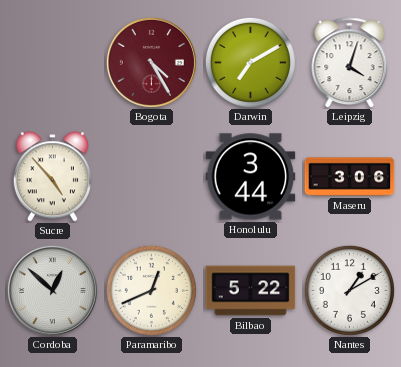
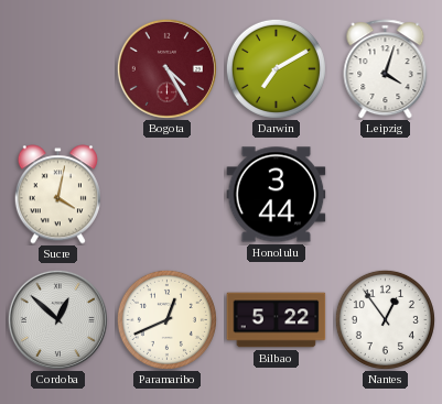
Sucre: 4:53 -> 4:02 (57, 195)
Maseru: 3:06 -> none (350, 177)
Nantes: 1:10 -> 12:54 (385, 319)
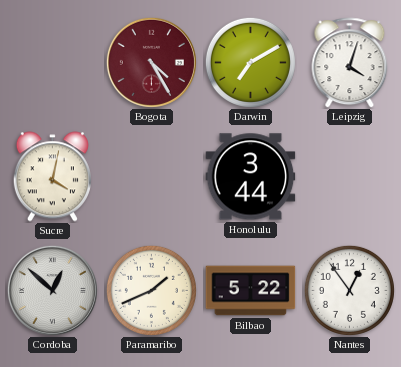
Paramaribo: 12:41 -> 1:41 (151, 290)
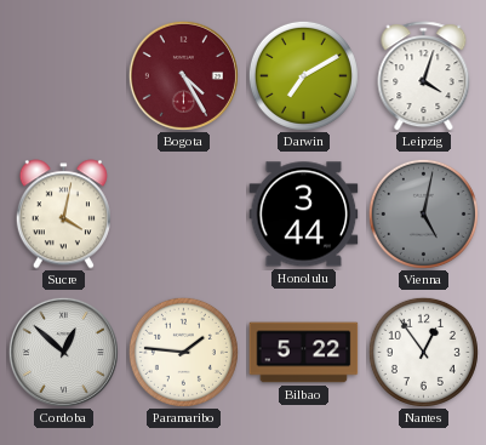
Vienna: none -> 5:02 (423, 213)
Paramaribo: 1:41 -> 1:46 (183, 352)
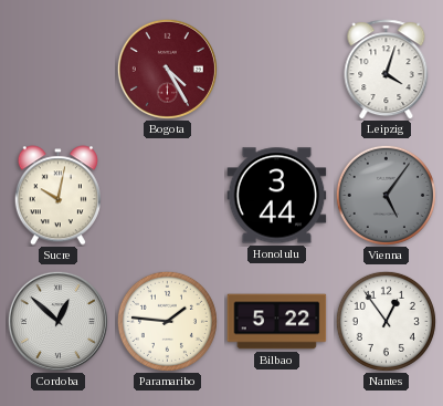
Darwin: 7:10 -> none (303, 75)
Sucre: 4:02 -> 10:02 (57, 196)
Vienna: 5:02 -> 5:06 (386, 195)
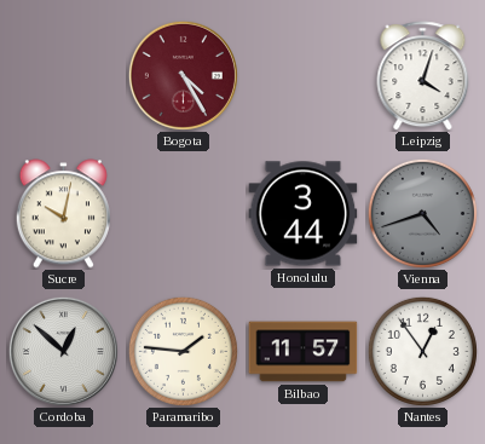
Vienna: 5:06 -> 4:42 (422, 213)
Bilbao: 5:22 -> 11:57 (304, 352)
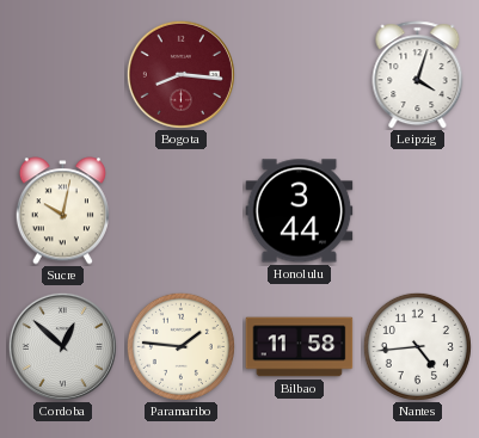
Bogota: 4:25 -> 8:16 (180, 74)
Vienna: 4:42 -> none (422, 213)
Bilbao: 11:57 -> 11:58 (300, 347)
Nantes: 12:54 -> 4:44 (417, 346)
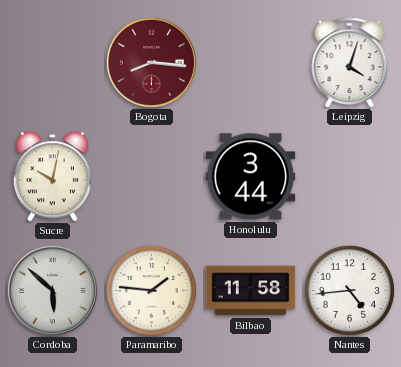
Cordoba: 12:52 -> 5:52 (52, 290)
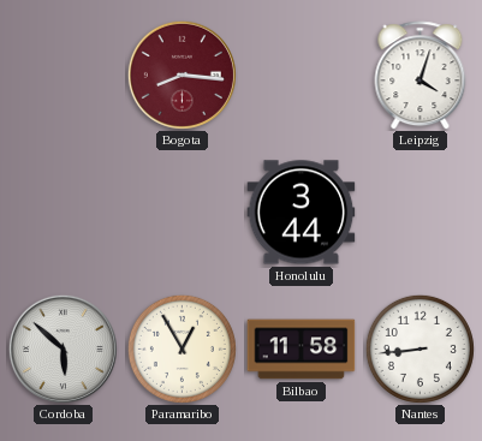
Sucre: 10:02 -> none (52, 177)
Paramaribo: 1:46 -> 12:55 (182, 348)
Nantes: 4:44 -> 8:44 (419, 348)
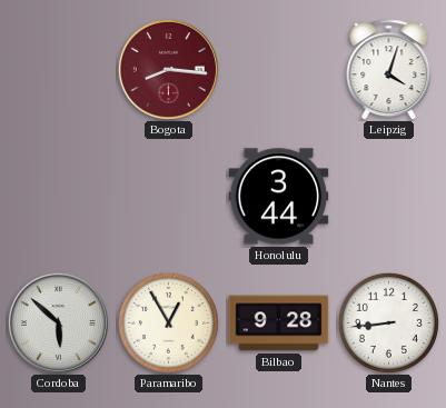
Bilbao: 11:58 -> 9:28 (279, 324)
